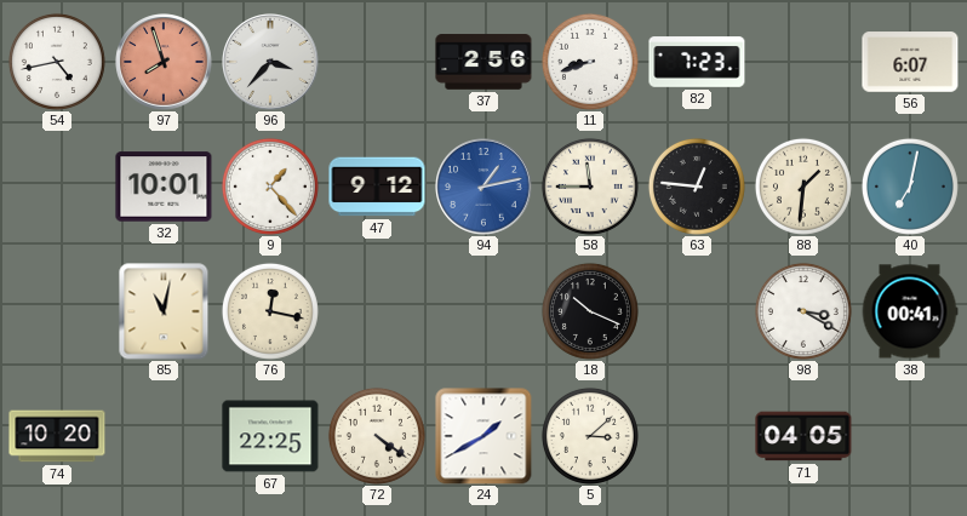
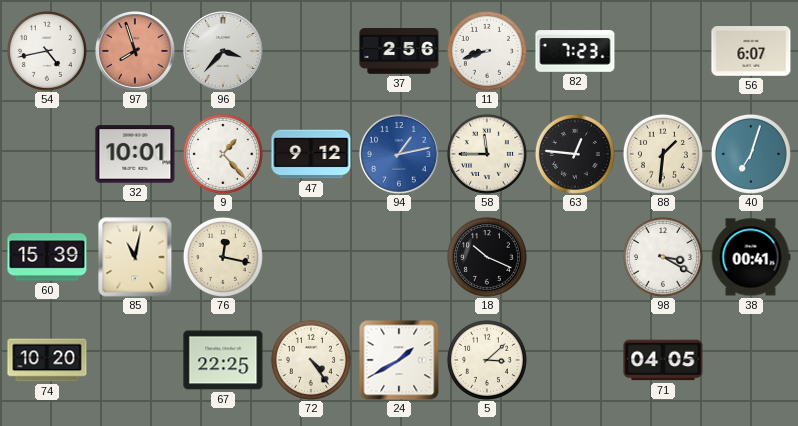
40: 7:02 -> 7:03 (751, 154)
60: none -> 15:39 (47, 257)
72: 4:21 -> 4:24 (311, 360)
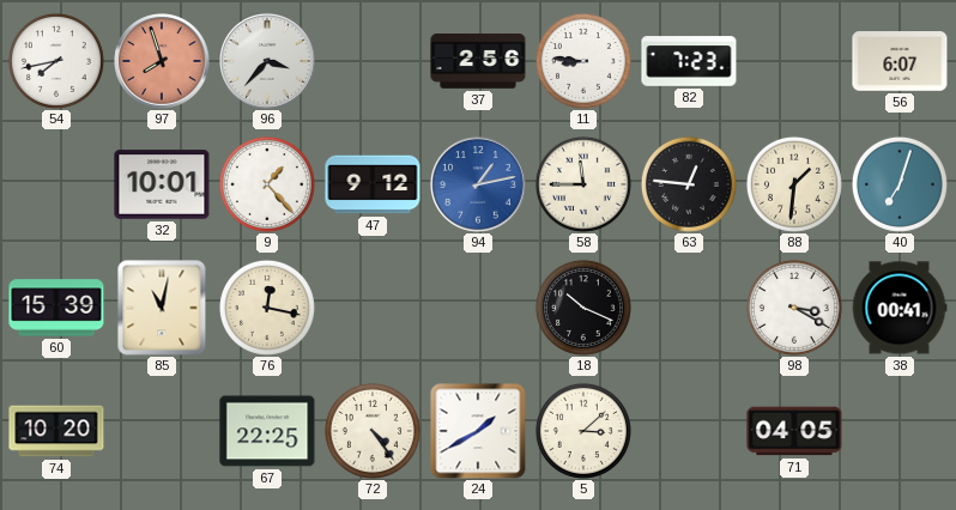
54: 4:43 -> 7:43 (56, 61)
11: 8:42 -> 8:46 (583, 61)
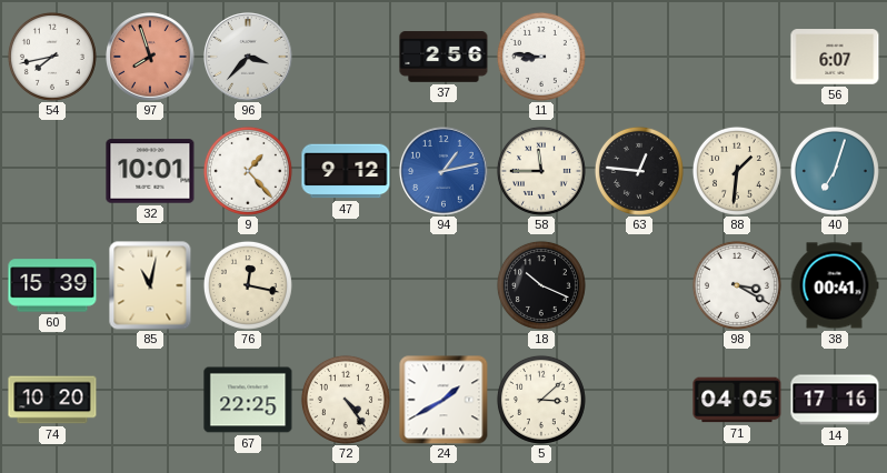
82: 7:23 -> none (689, 61)
14: none -> 17:16 (835, 400)
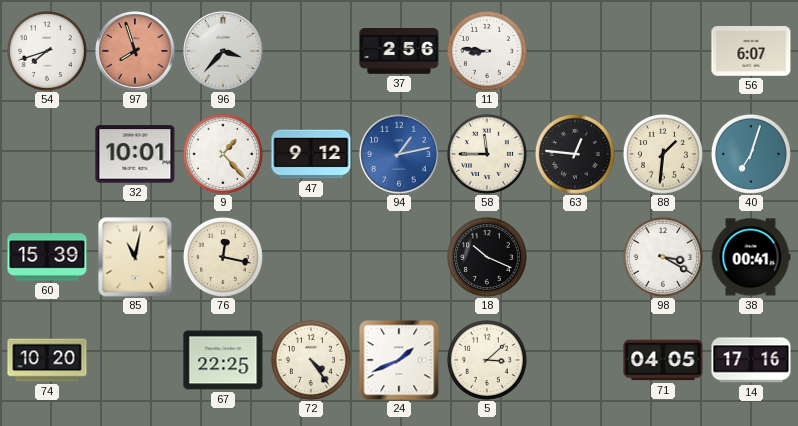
54: 7:43 -> 7:42 (47, 51)
24: 1:40 -> 1:41 (399, 360)
